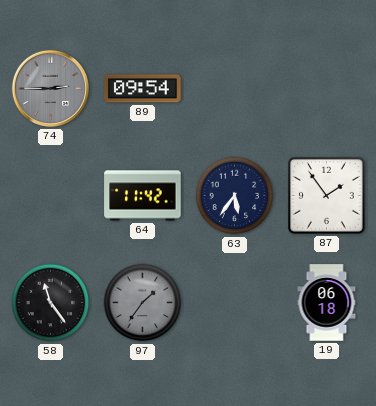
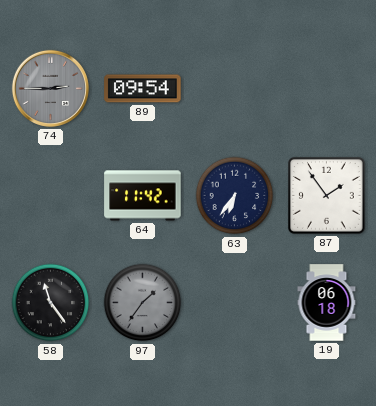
63: 5:36 -> 6:36 (235, 196)
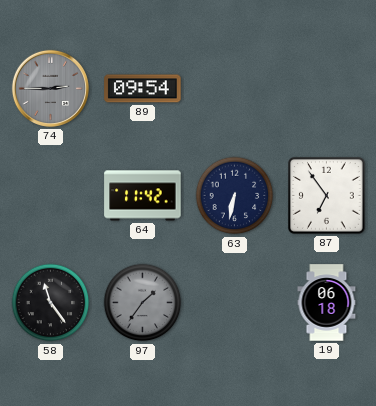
63: 6:36 -> 6:32 (235, 196)
87: 1:54 -> 6:54 (327, 196)
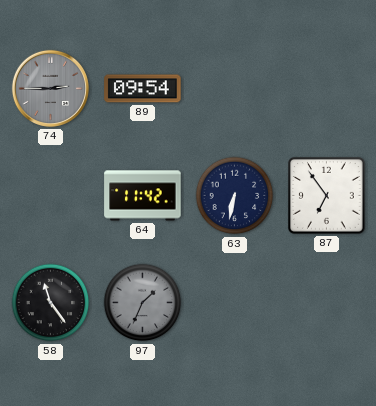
97: 1:36 -> 1:34 (143, 303)
19: 06:18 -> none (327, 303)
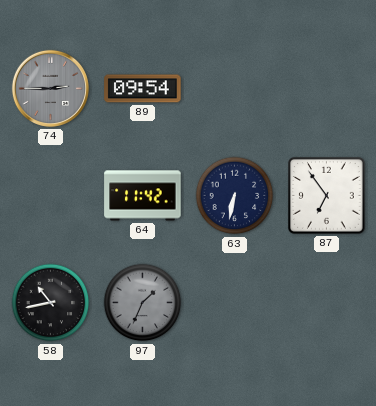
58: 11:24 -> 10:43 (51, 303)
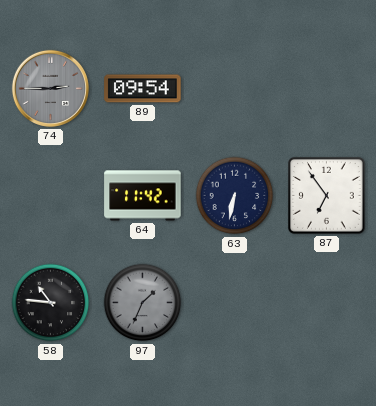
58: 10:43 -> 10:46 (51, 303)
